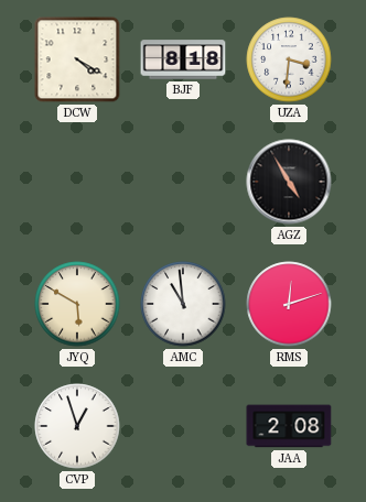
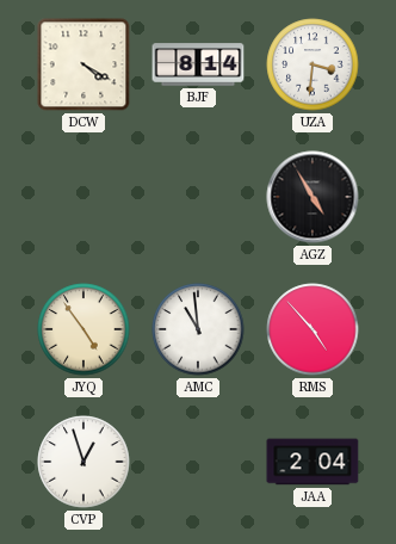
BJF: 8:18 -> 8:14 (198, 64)
JYQ: 5:50 -> 4:54 (83, 329)
RMS: 12:12 -> 4:53 (313, 329)
JAA: 2:08 -> 2:04 (313, 462)
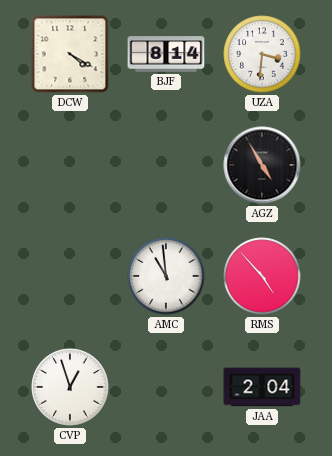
JYQ: 4:54 -> none (83, 329)
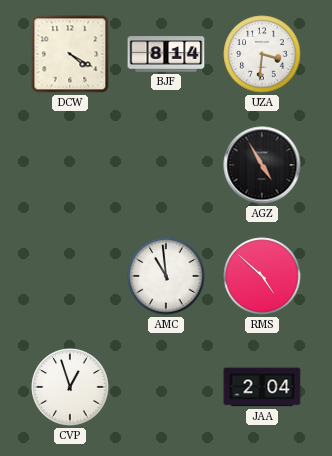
RMS: 4:53 -> 4:52 (262, 276)
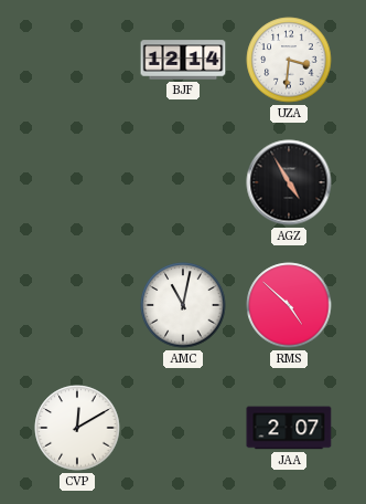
DCW: 4:20 -> none (70, 54)
BJF: 8:14 -> 12:14 (183, 60)
AMC: 10:59 -> 11:02 (183, 305)
CVP: 12:57 -> 12:10 (77, 428)
JAA: 2:04 -> 2:07 (289, 428)
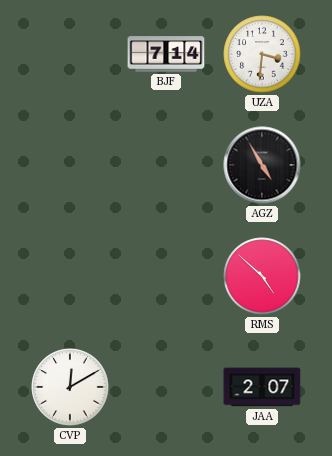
BJF: 12:14 -> 7:14 (166, 54)
AMC: 11:02 -> none (183, 305)
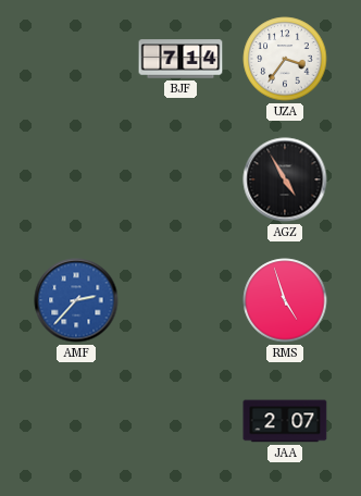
UZA: 3:31 -> 3:36 (285, 59)
AMF: none -> 2:37 (76, 300)
RMS: 4:52 -> 4:57 (285, 300)
CVP: 12:10 -> none (70, 387)
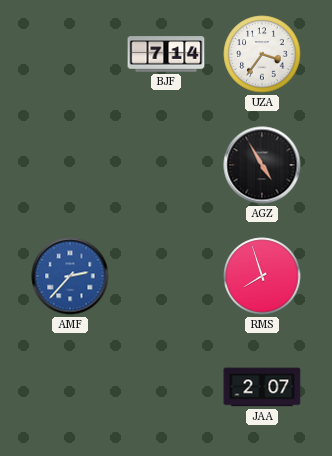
RMS: 4:57 -> 7:57 (262, 276)
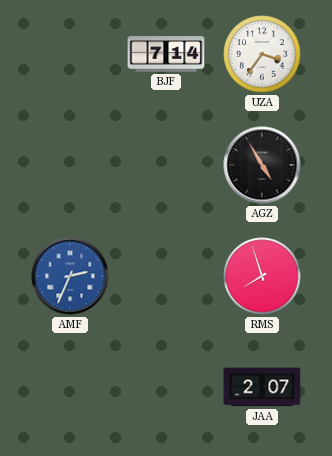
AMF: 2:37 -> 2:34 (70, 276)
